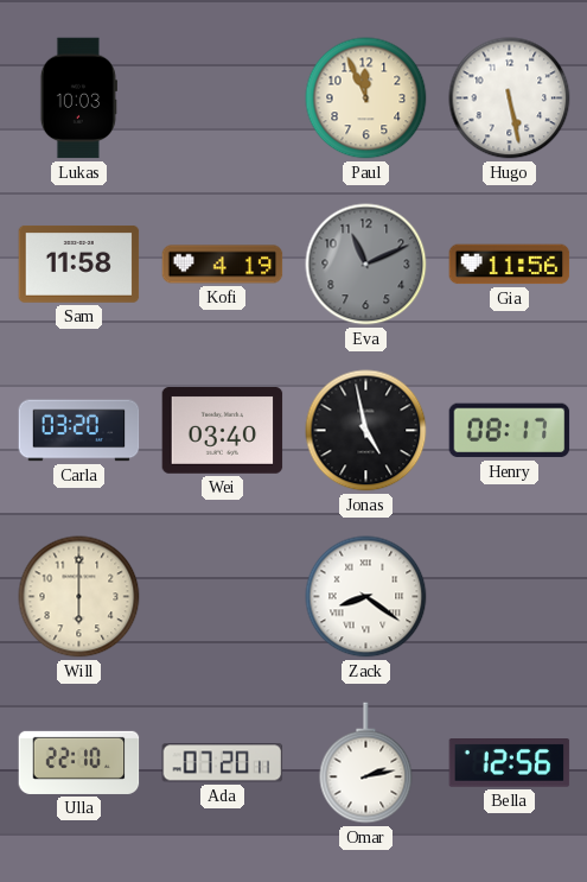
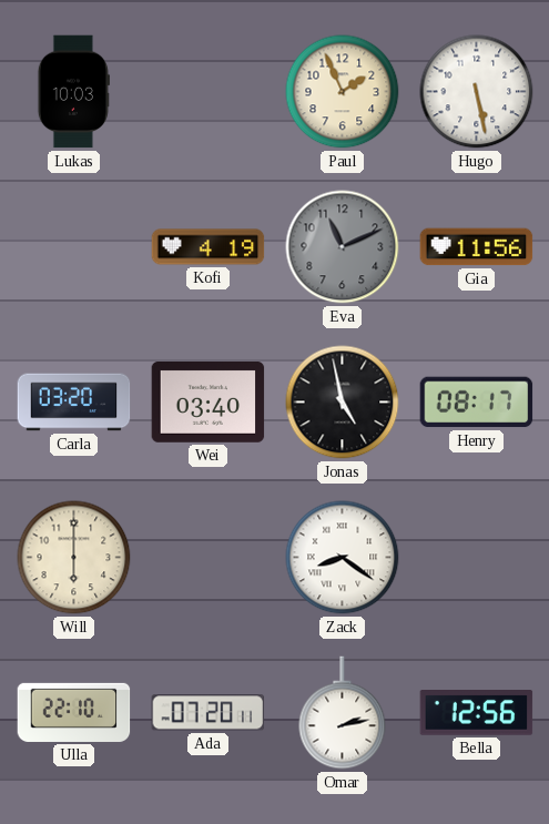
Paul: 11:56 -> 1:56 (343, 92)
Sam: 11:58 -> none (79, 265)
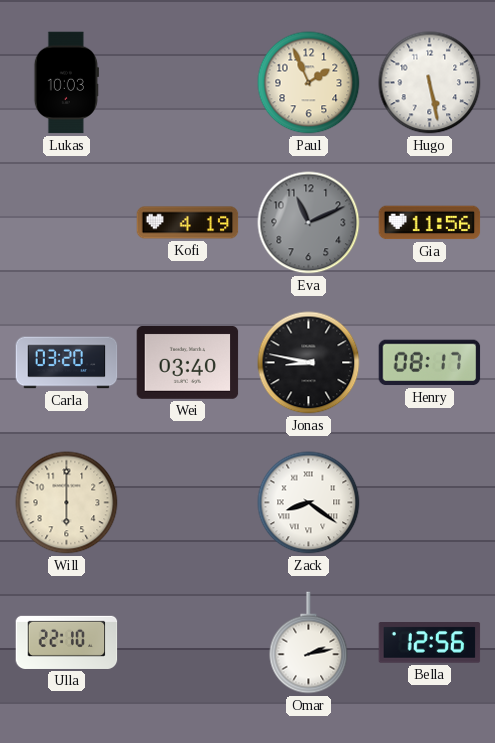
Jonas: 4:58 -> 8:47 (309, 363)
Ada: 07:20 -> none (209, 713)
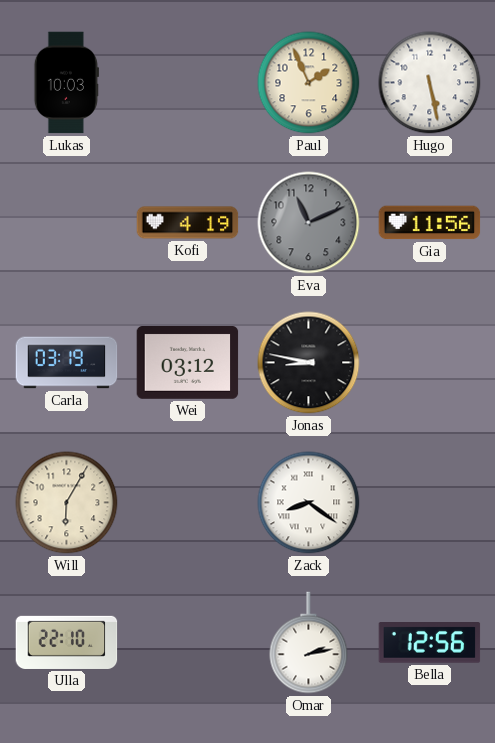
Carla: 03:20 -> 03:19 (67, 363)
Wei: 03:40 -> 03:12 (188, 363)
Henry: 08:17 -> none (430, 363)
Will: 6:00 -> 6:05 (67, 503)
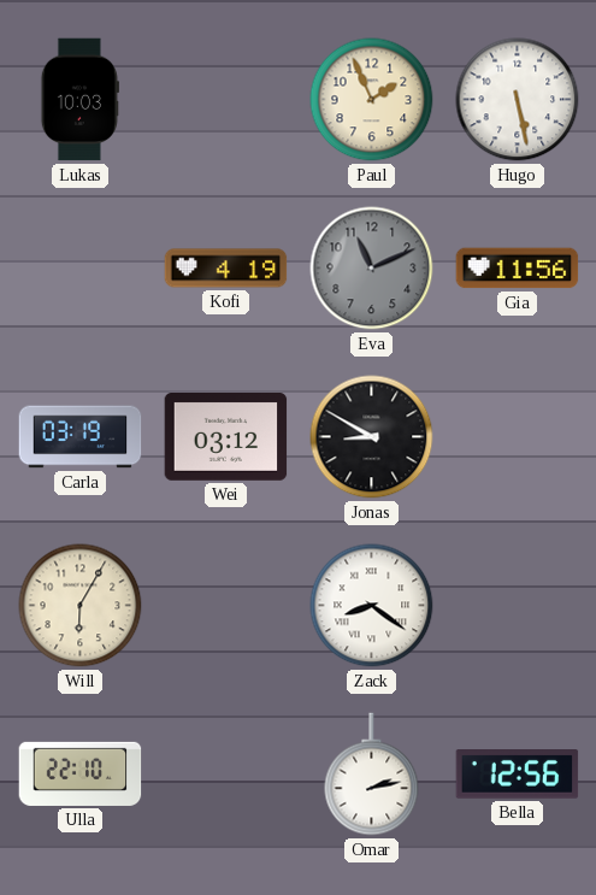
Jonas: 8:47 -> 8:50 (372, 437)
